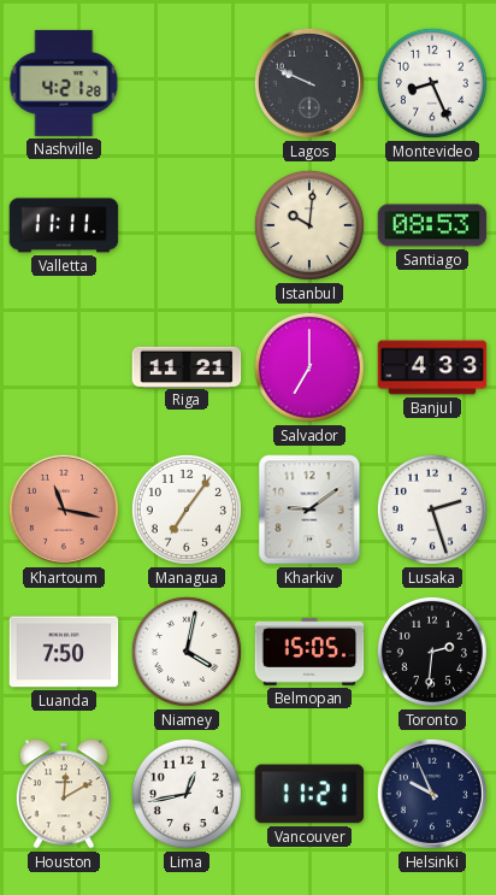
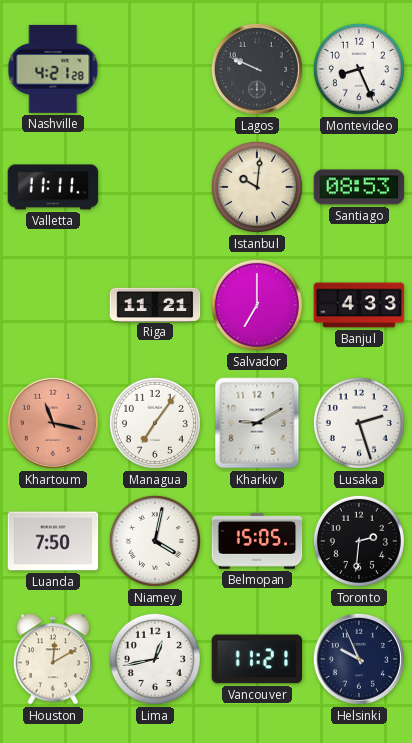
Kharkiv: 9:09 -> 9:10 (257, 423)
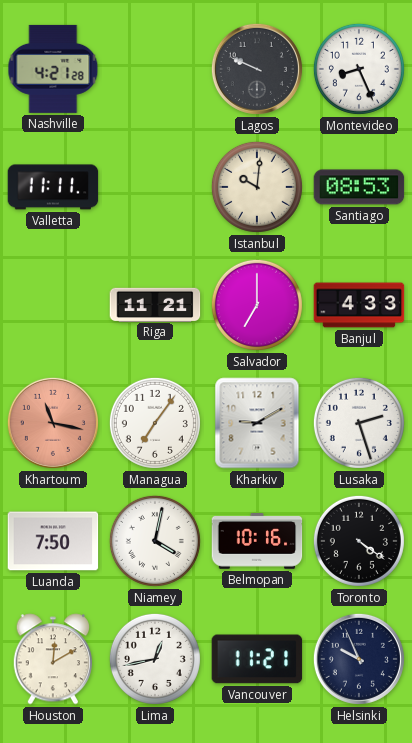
Belmopan: 15:05 -> 10:16 (257, 542)
Toronto: 2:31 -> 4:21 (359, 541)
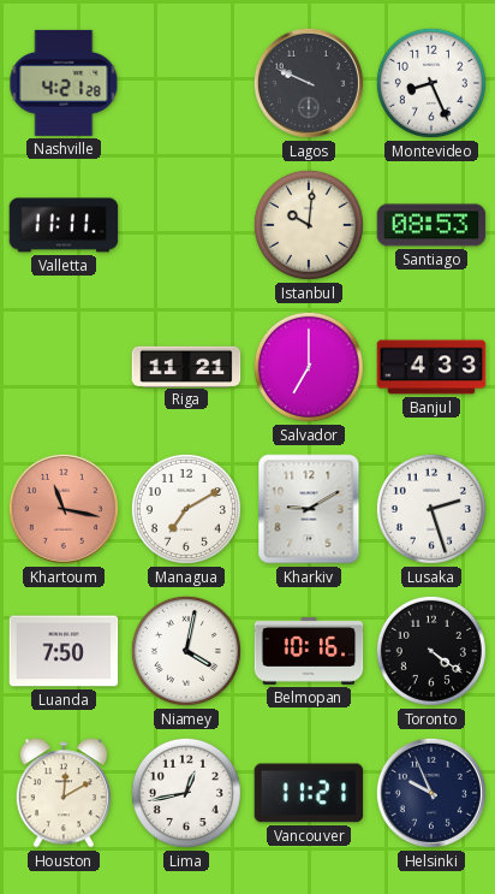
Managua: 7:06 -> 7:10 (186, 509)
